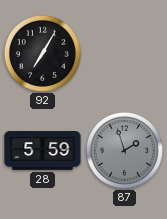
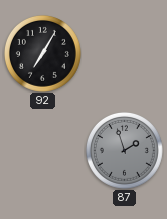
28: 5:59 -> none (43, 151)
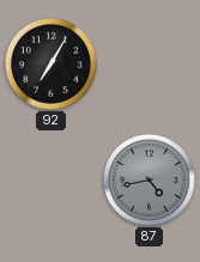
87: 1:57 -> 4:43 (149, 179)
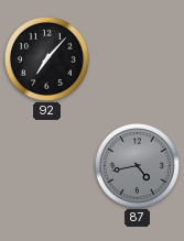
92: 7:05 -> 7:07 (46, 58)
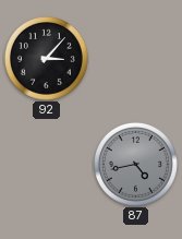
92: 7:07 -> 3:07 (46, 58)
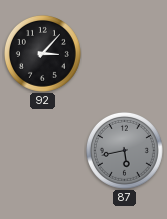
87: 4:43 -> 5:43 (124, 150)
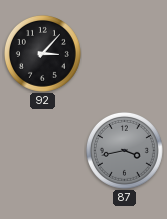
87: 5:43 -> 3:43 (124, 150)
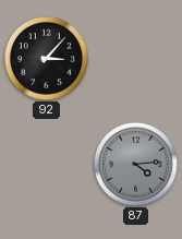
87: 3:43 -> 4:14 (135, 164)
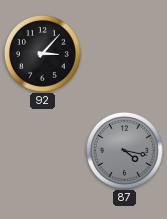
87: 4:14 -> 4:17 (124, 150)
